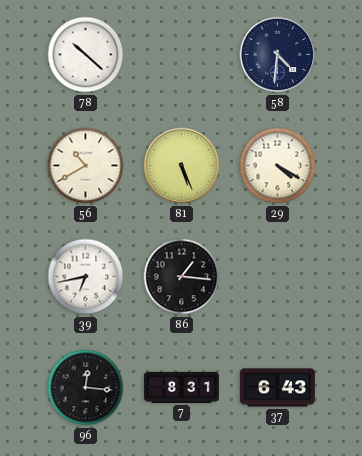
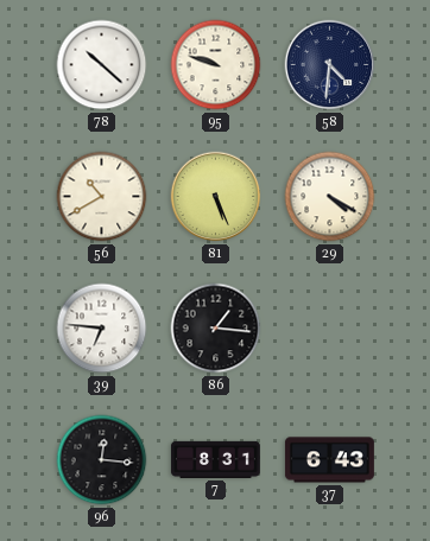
95: none -> 9:48 (216, 65)
39: 6:43 -> 6:46 (102, 329)
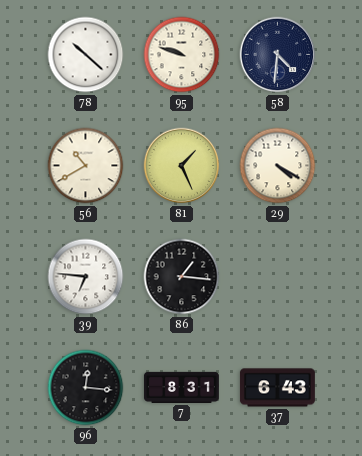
81: 5:26 -> 1:26 (182, 166)
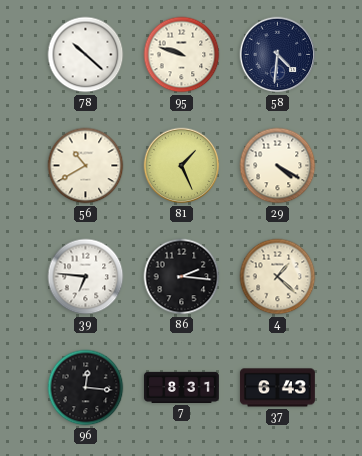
86: 1:16 -> 2:16 (182, 277)
4: none -> 1:22 (278, 277)
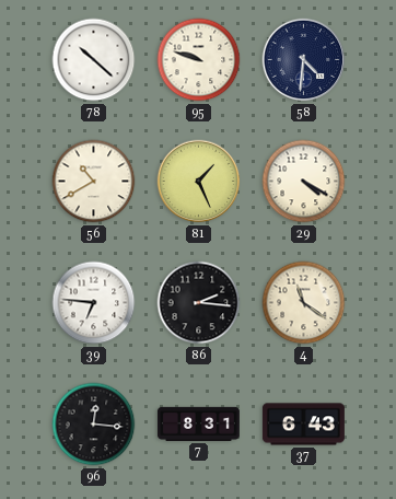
4: 1:22 -> 11:21 (304, 303)
